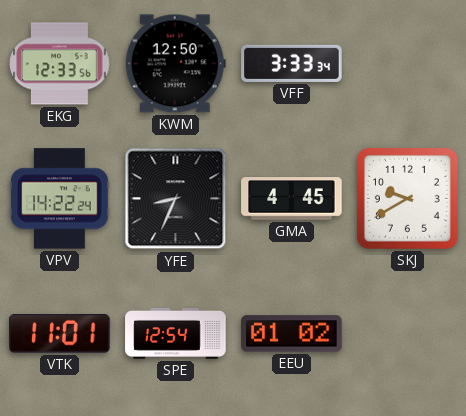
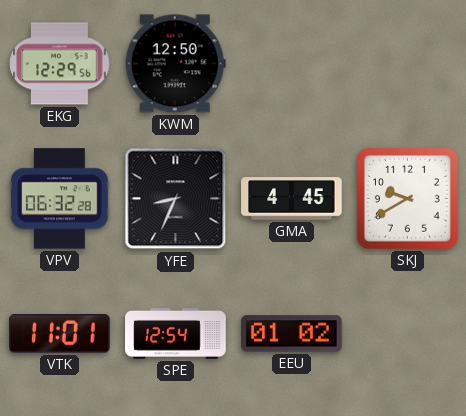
EKG: 12:33 -> 12:29 (60, 64)
VFF: 3:33 -> none (292, 63)
VPV: 14:22 -> 06:32 (60, 199)
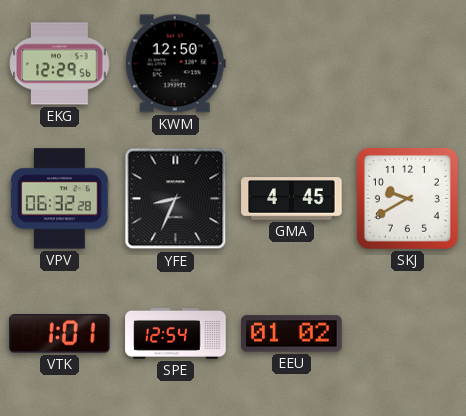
VTK: 11:01 -> 1:01 (60, 334)
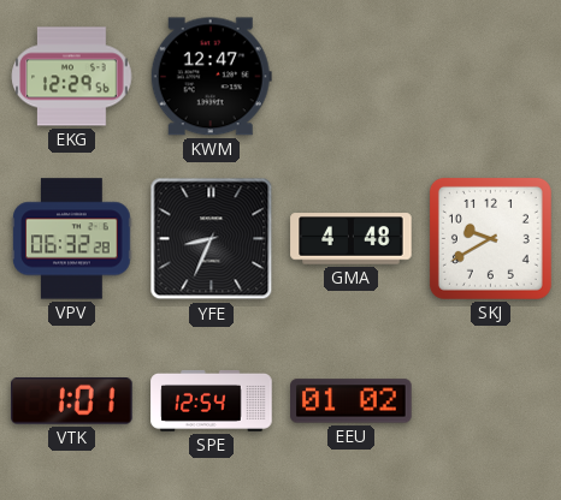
KWM: 12:50 -> 12:47 (211, 77)
GMA: 4:45 -> 4:48 (352, 239)
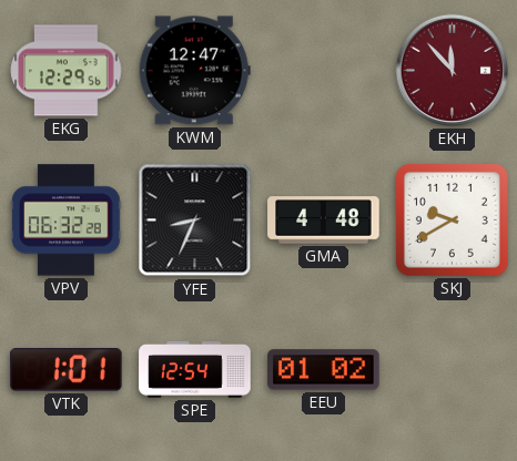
EKH: none -> 11:53 (452, 70)
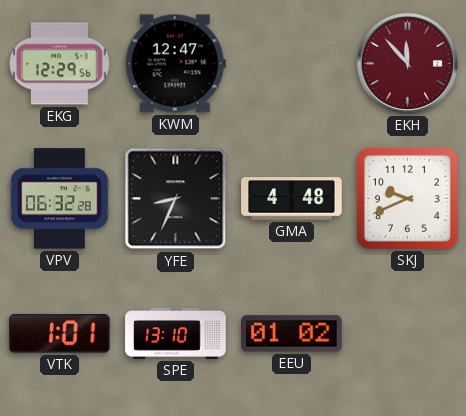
SKJ: 9:40 -> 9:41 (407, 198)
SPE: 12:54 -> 13:10 (176, 333)
